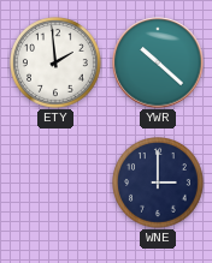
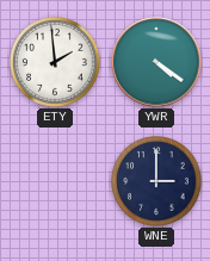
YWR: 10:22 -> 4:21 (156, 62)
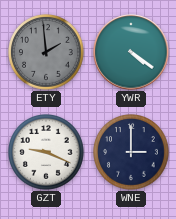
ETY dial: white -> grey (47, 53)
GZT: none -> 9:19 (47, 153)
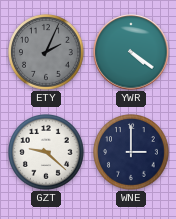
ETY: 1:59 -> 2:04 (47, 53)
GZT: 9:19 -> 9:22 (47, 153)
